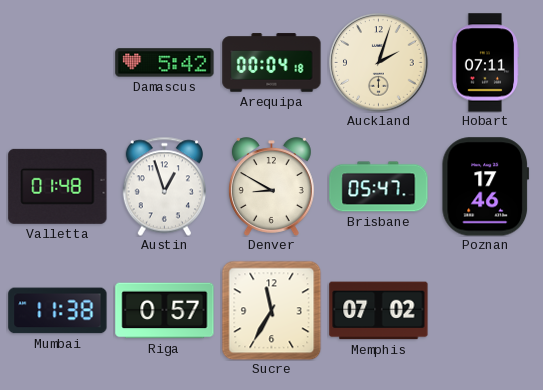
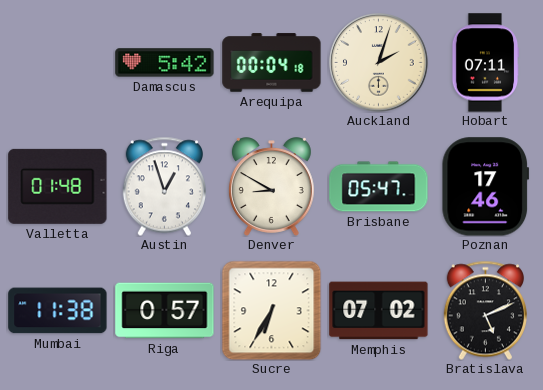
Sucre: 11:35 -> 6:35 (271, 310)
Bratislava: none -> 5:11 (485, 310)
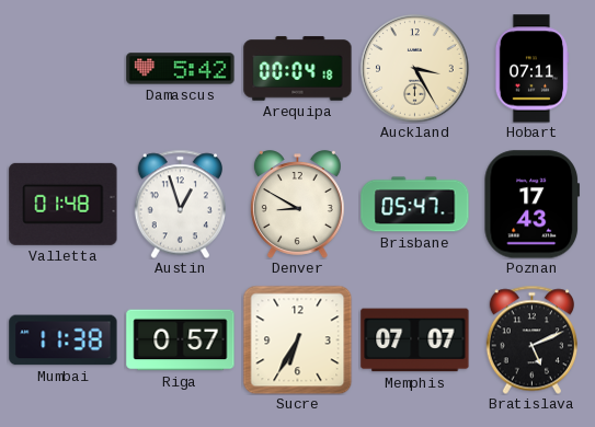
Auckland: 2:03 -> 3:25 (415, 69)
Poznan: 17:46 -> 17:43 (531, 205)
Memphis: 07:02 -> 07:07 (415, 341)
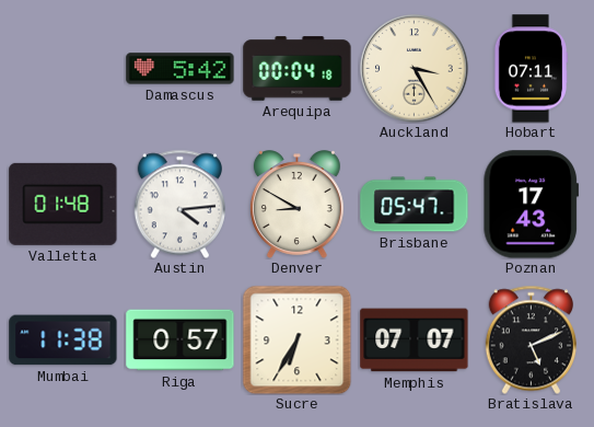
Austin: 12:57 -> 4:14 (179, 204)
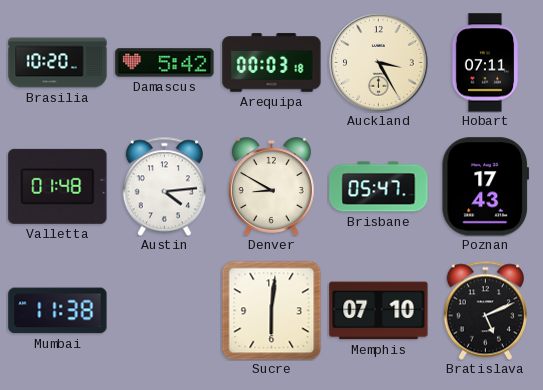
Brasilia: none -> 10:20 (58, 63)
Arequipa: 00:04 -> 00:03 (272, 63)
Riga: 0:57 -> none (180, 341)
Sucre: 6:35 -> 6:01 (271, 310)
Memphis: 07:07 -> 07:10 (379, 311)
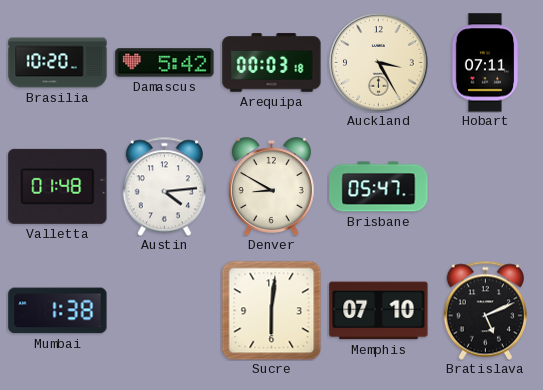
Poznan: 17:43 -> none (485, 187)
Mumbai: 11:38 -> 1:38 (58, 311)
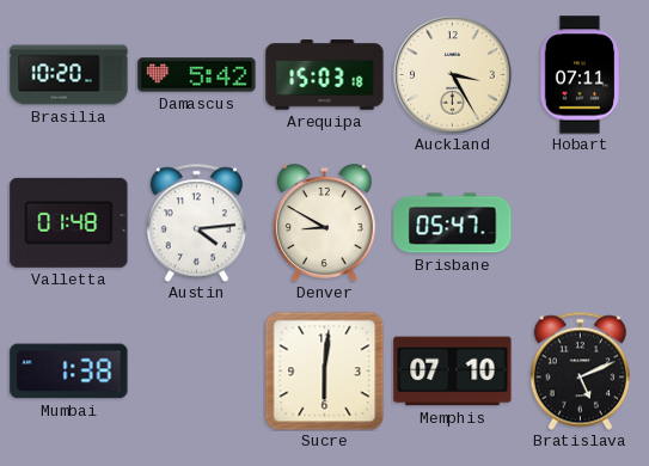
Arequipa: 00:03 -> 15:03 (325, 75)
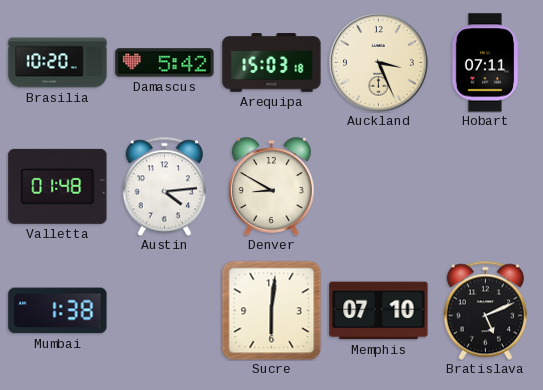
Auckland: 3:25 -> 3:26 (379, 63)
Brisbane: 05:47 -> none (453, 223)
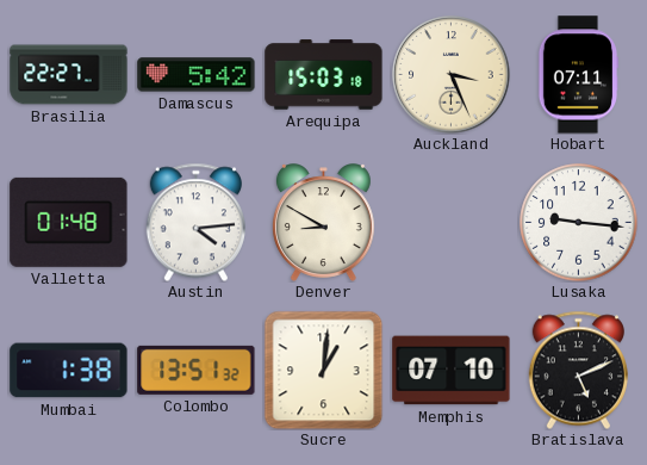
Brasilia: 10:20 -> 22:27 (69, 75)
Lusaka: none -> 9:16 (579, 223)
Colombo: none -> 13:51 (197, 370)
Sucre: 6:01 -> 1:01 (323, 370)
